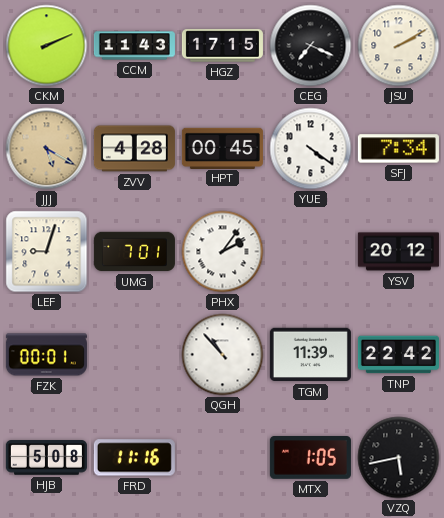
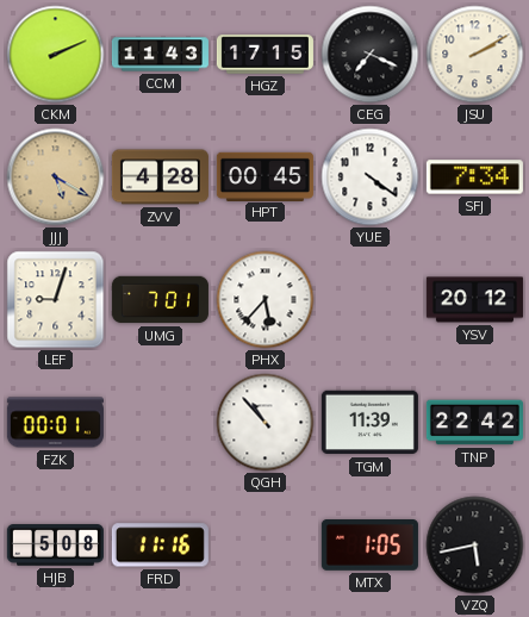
PHX: 2:06 -> 5:37 (266, 300)
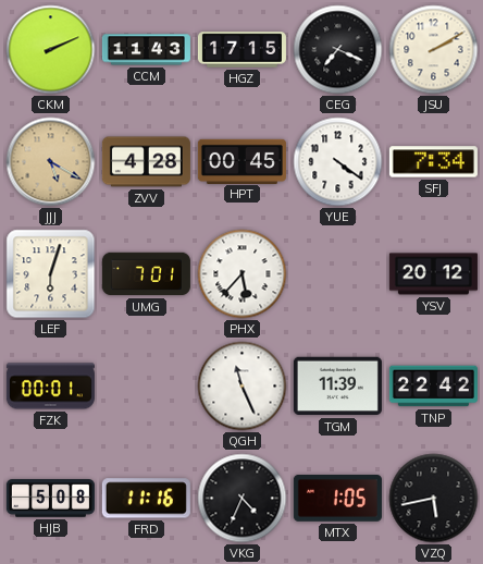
LEF: 9:03 -> 6:03 (51, 274)
QGH: 10:53 -> 11:26 (243, 387)
VKG: none -> 4:34 (243, 499)
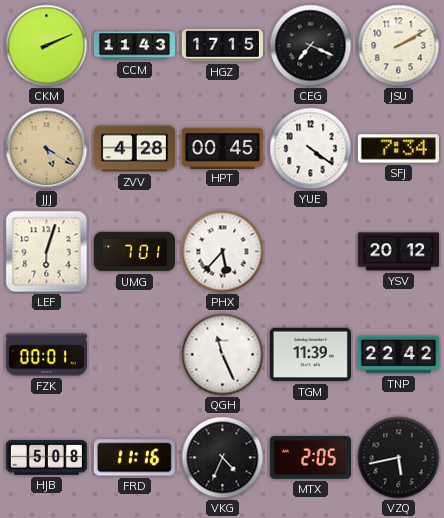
MTX: 1:05 -> 2:05 (310, 458)
